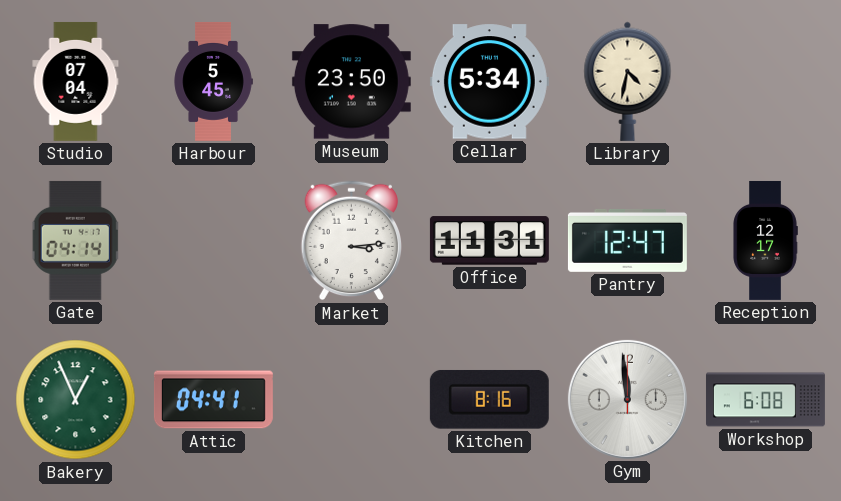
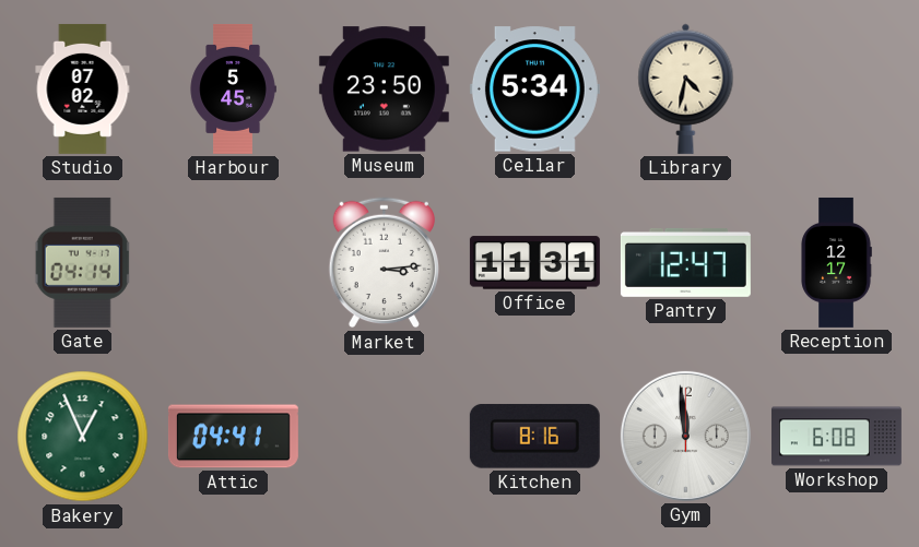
Studio: 07:04 -> 07:02 (83, 88)
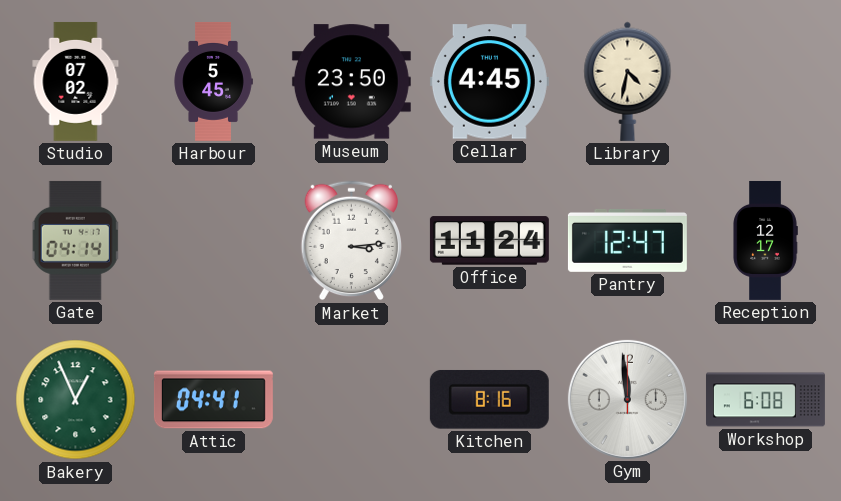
Cellar: 5:34 -> 4:45 (489, 82)
Office: 11:31 -> 11:24 (489, 241)
